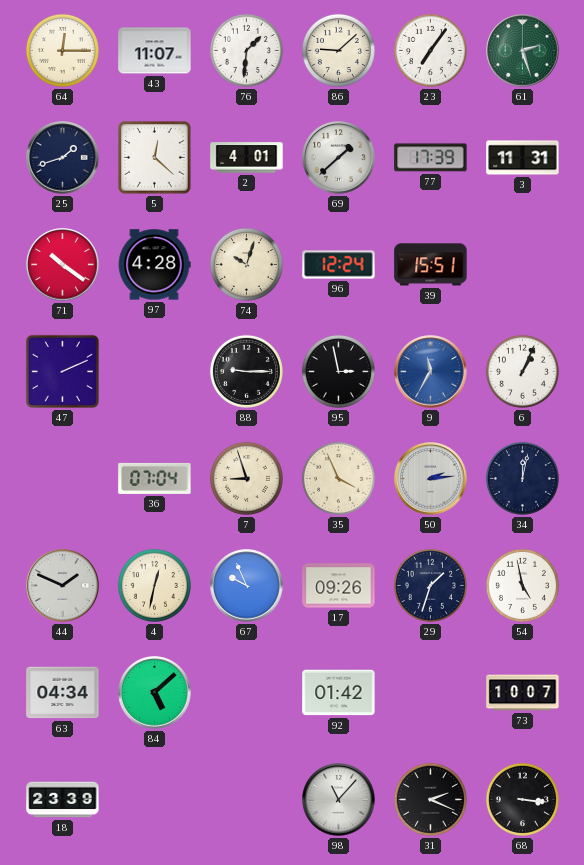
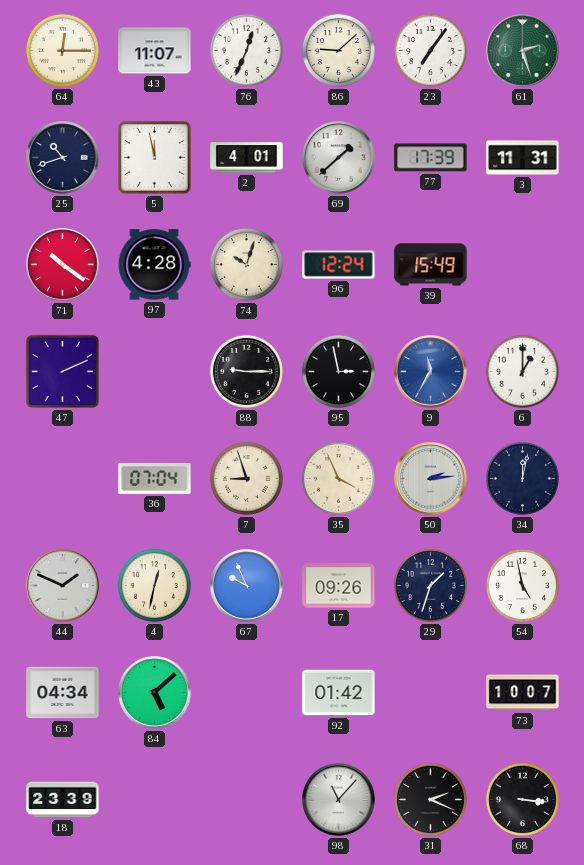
76: 1:31 -> 12:34 (246, 50)
25: 1:42 -> 10:42 (63, 158)
5: 12:22 -> 11:58 (155, 158)
39: 15:51 -> 15:49 (431, 265)
6: 1:04 -> 1:00 (522, 371)
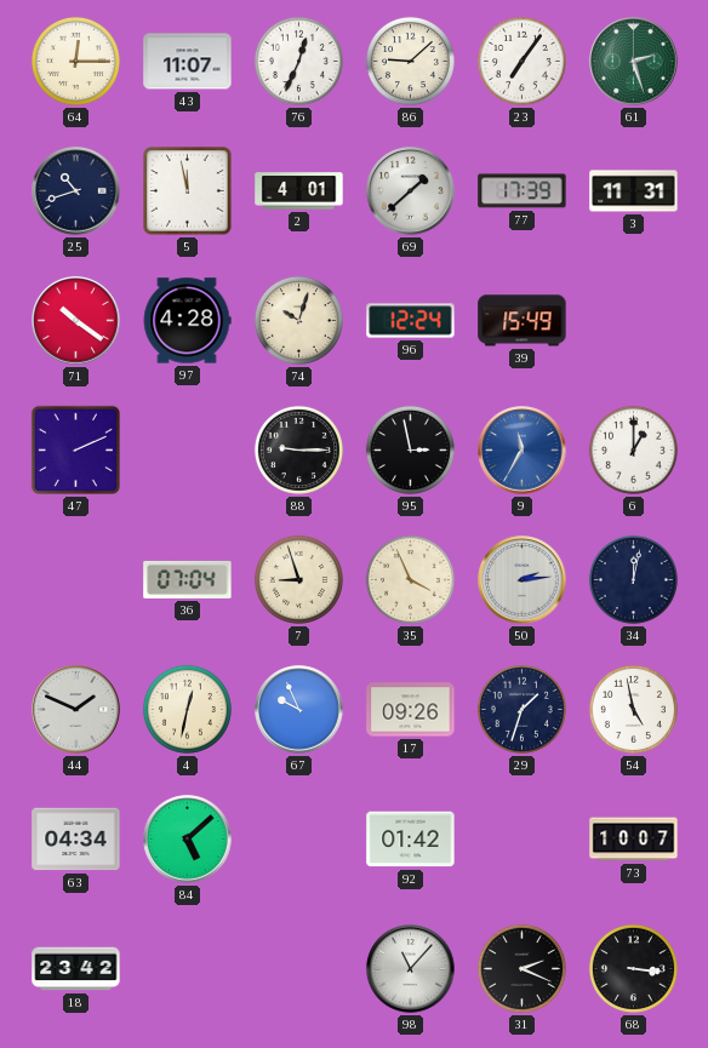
18: 23:39 -> 23:42 (76, 969)
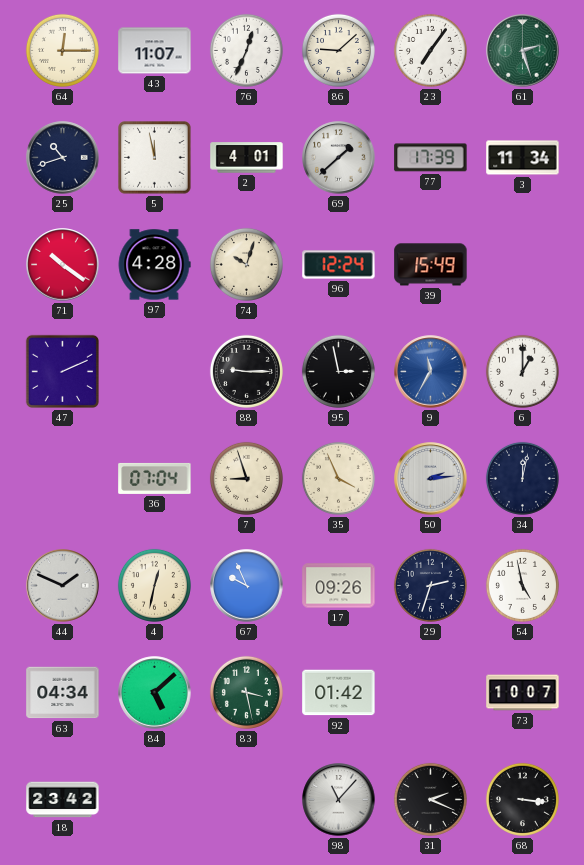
3: 11:31 -> 11:34 (523, 158)
29: 1:33 -> 2:33 (430, 585)
83: none -> 3:28 (246, 692)
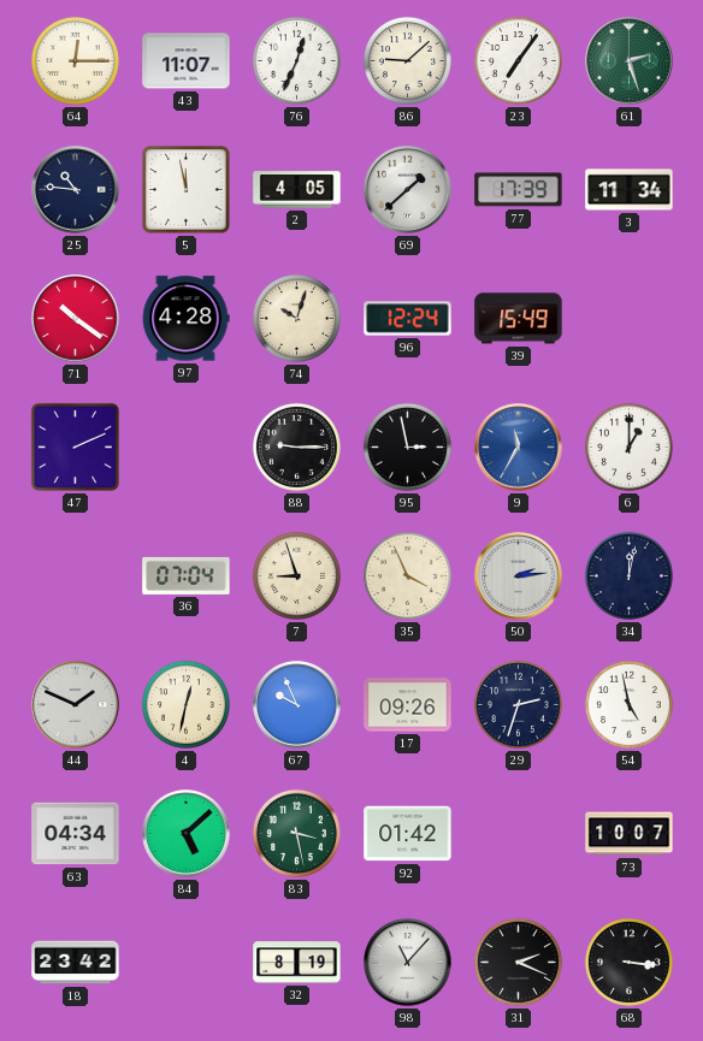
25: 10:42 -> 10:46 (76, 190)
2: 4:01 -> 4:05 (297, 190)
32: none -> 8:19 (297, 963)
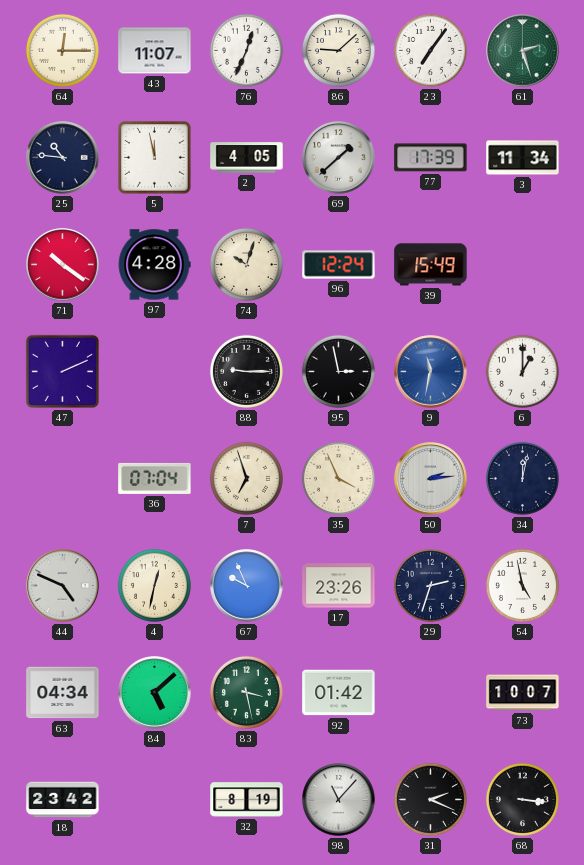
9: 11:35 -> 11:32 (431, 372)
7: 8:57 -> 6:57 (246, 478)
44: 1:49 -> 4:49 (63, 586)
17: 09:26 -> 23:26 (339, 586)
